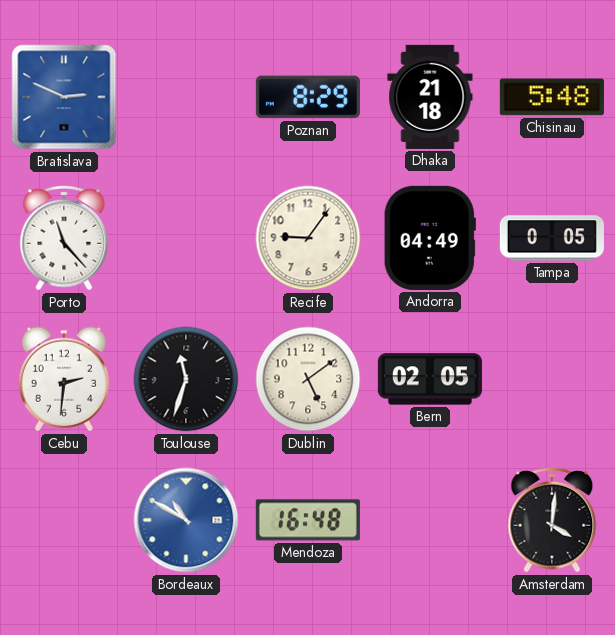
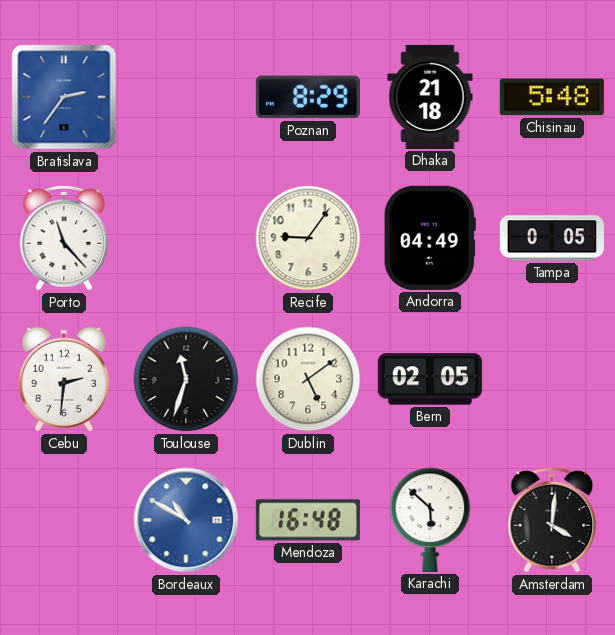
Bratislava: 2:49 -> 2:36 (64, 97)
Karachi: none -> 5:52 (430, 520)
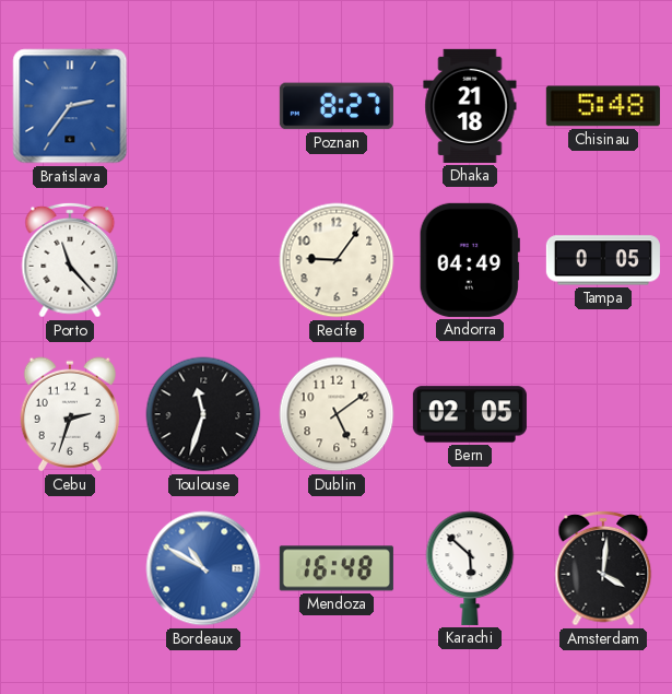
Poznan: 8:29 -> 8:27 (337, 106)
Cebu: 2:31 -> 2:33 (70, 414)
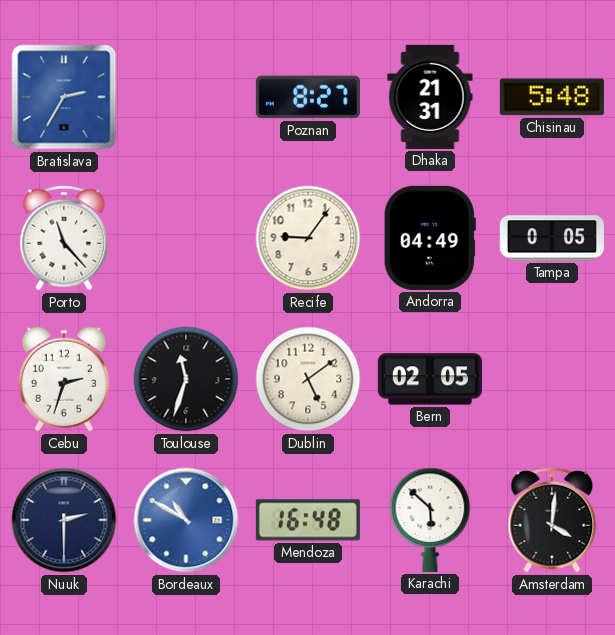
Bratislava: 2:36 -> 2:35 (64, 97)
Dhaka: 21:18 -> 21:31 (430, 97)
Nuuk: none -> 2:30 (64, 520)
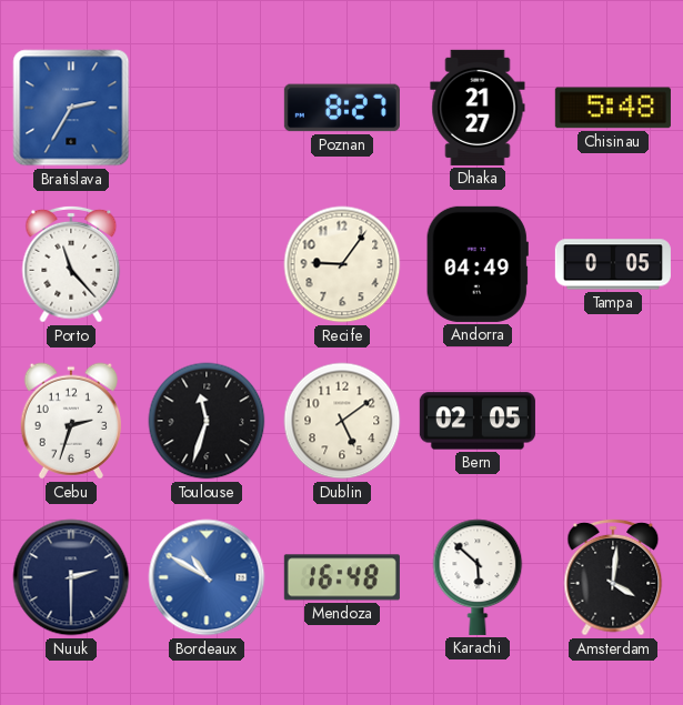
Dhaka: 21:31 -> 21:27 (478, 108)
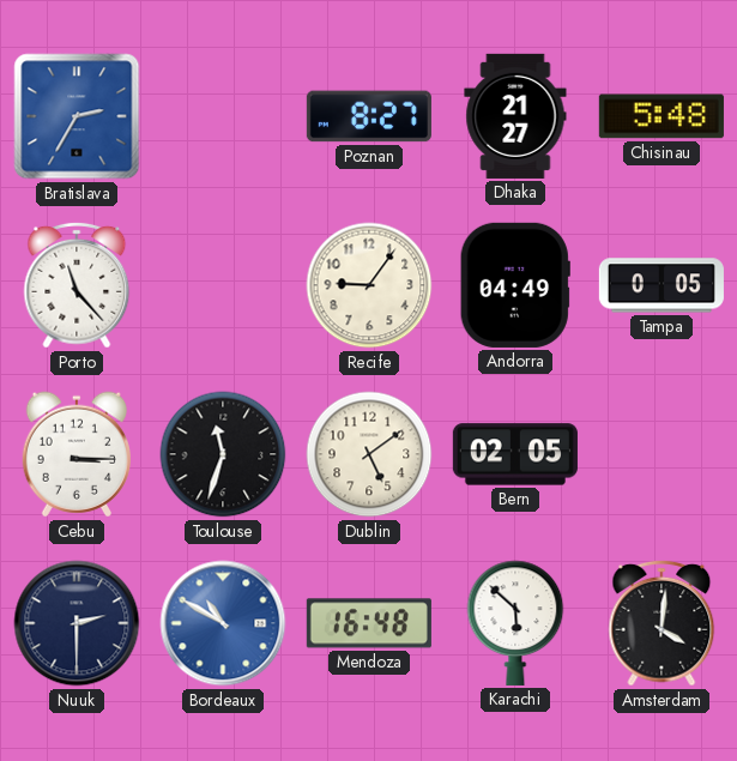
Cebu: 2:33 -> 3:15 (77, 454)
